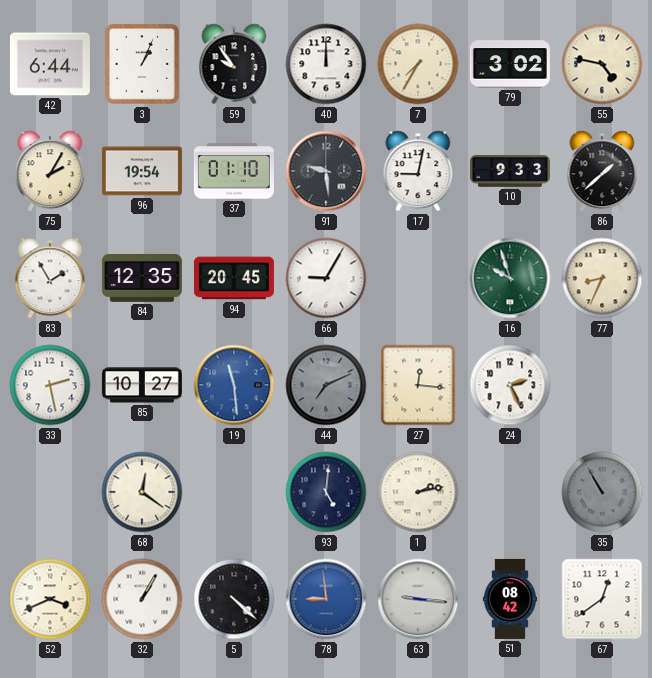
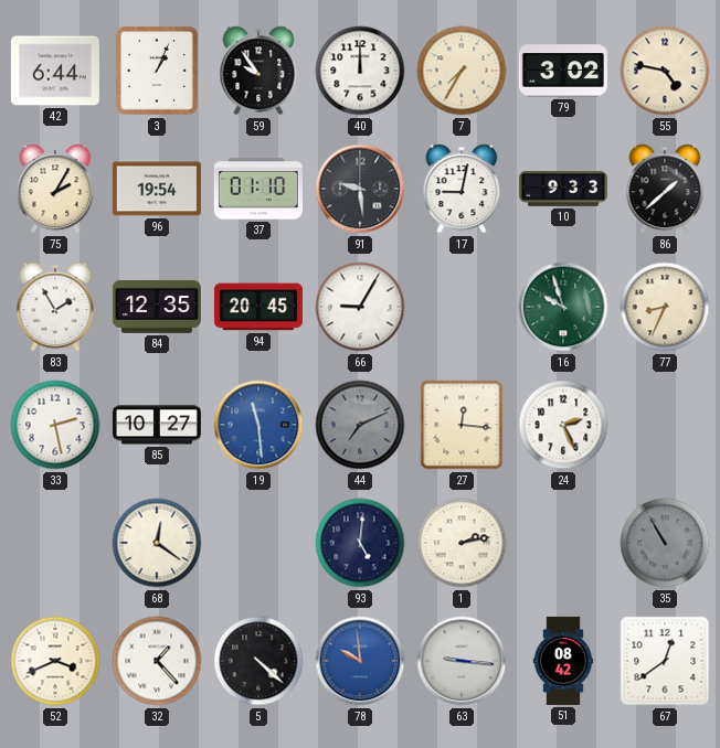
32: 1:05 -> 1:23 (157, 661)
78: 8:59 -> 9:59 (360, 661)
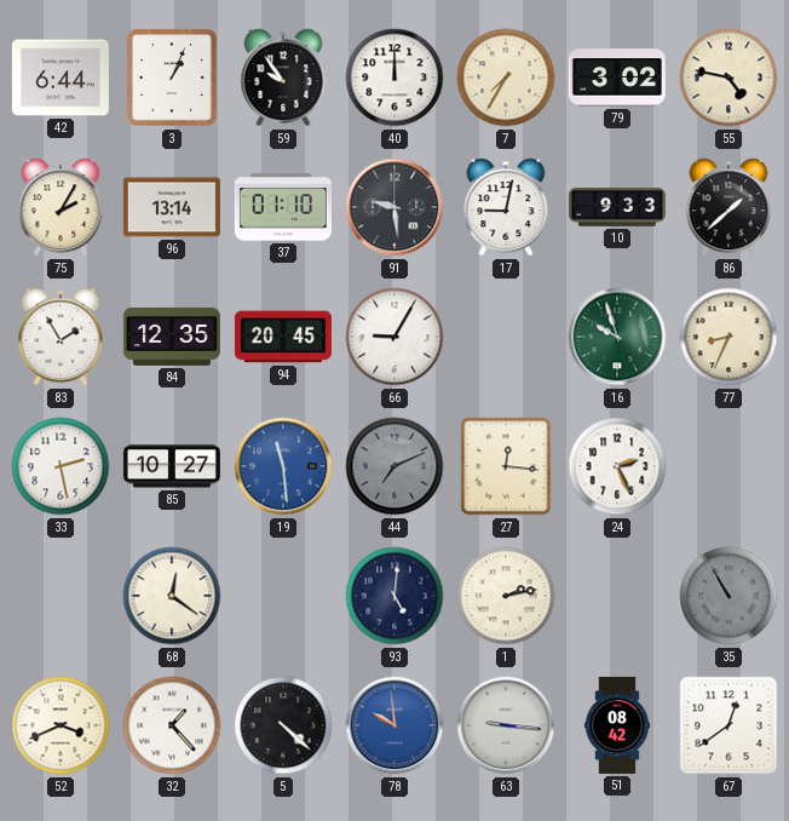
96: 19:54 -> 13:14 (172, 207)
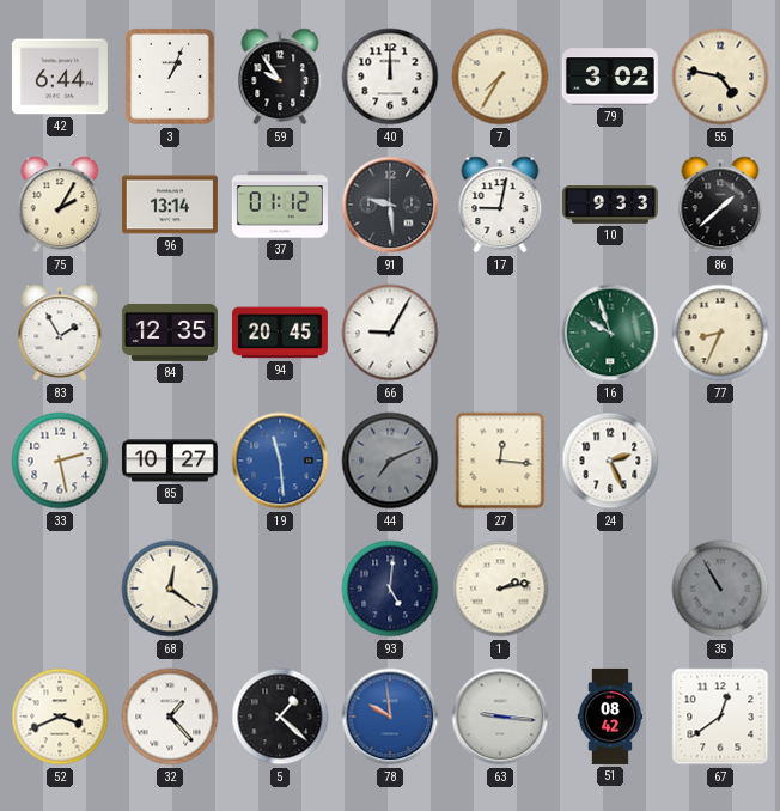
37: 01:10 -> 01:12 (280, 205)
5: 4:22 -> 1:22 (280, 717)
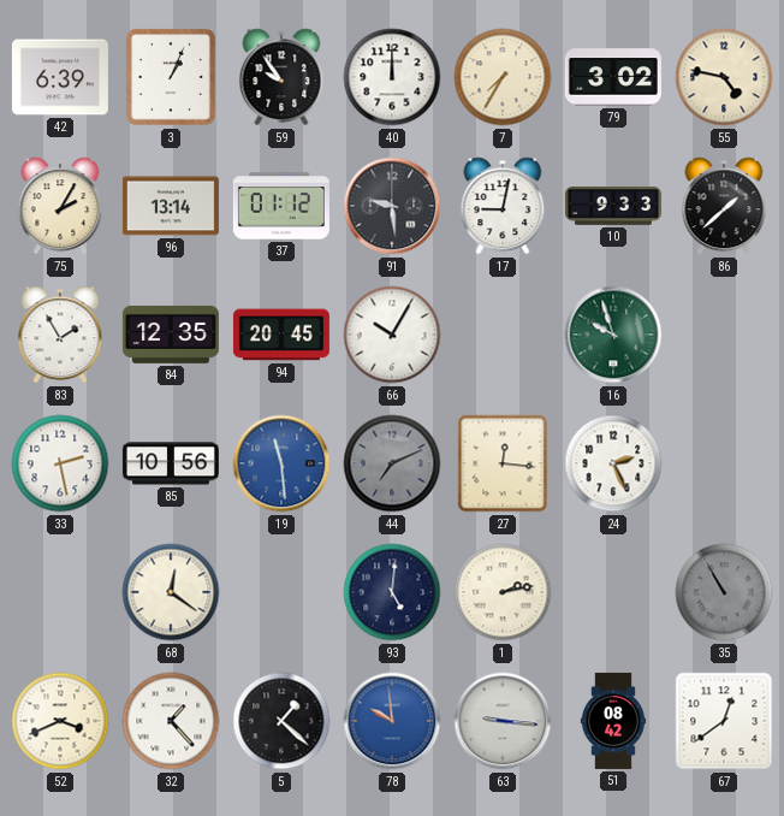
42: 6:44 -> 6:39 (60, 77)
66: 9:05 -> 10:05 (392, 335)
77: 8:34 -> none (720, 333)
85: 10:27 -> 10:56 (171, 463)
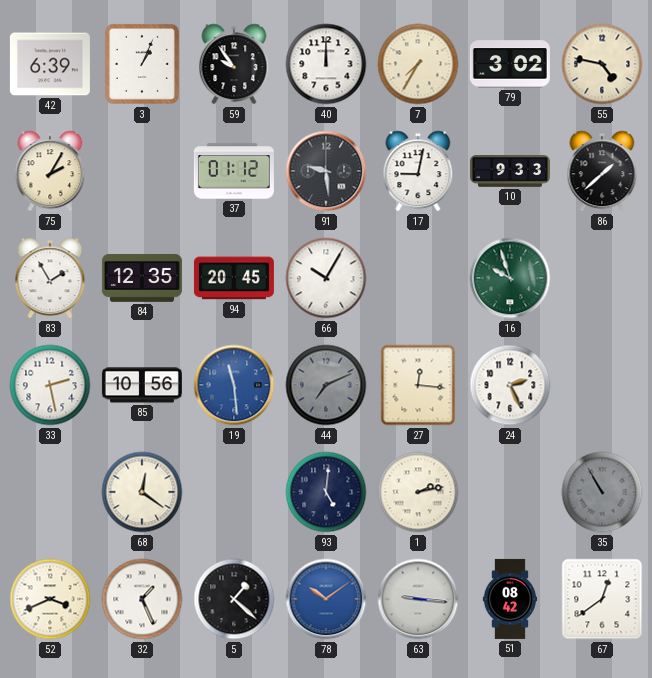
96: 13:14 -> none (171, 206)
32: 1:23 -> 1:26 (142, 599)
78: 9:59 -> 10:09 (326, 599)
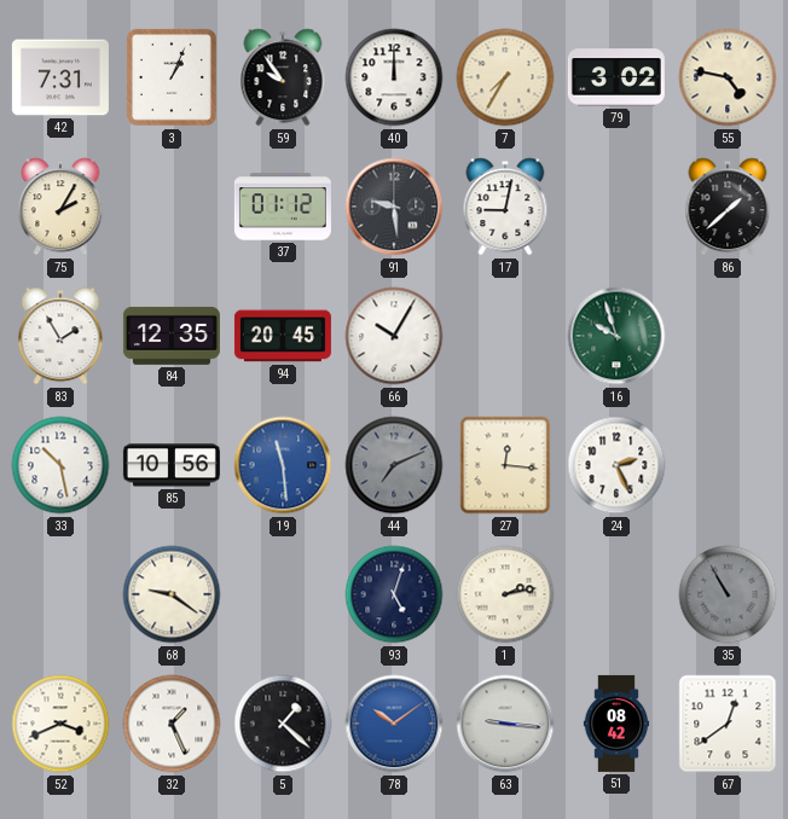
42: 6:39 -> 7:31 (60, 77)
10: 9:33 -> none (510, 171)
33: 2:28 -> 10:28 (60, 465)
68: 12:21 -> 9:21 (172, 594)
93: 5:01 -> 5:03 (394, 594)
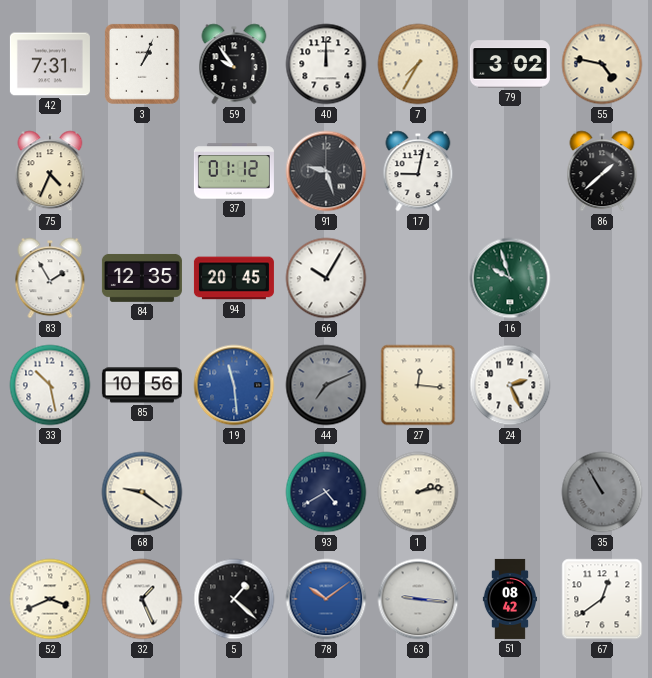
75: 2:05 -> 4:34 (50, 171)
91: 9:29 -> 9:27 (326, 171)
93: 5:03 -> 4:40 (326, 492)
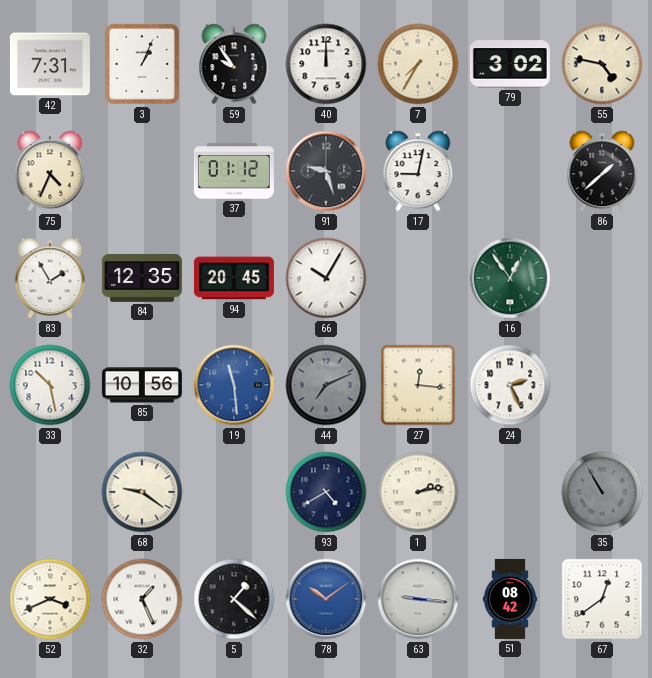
16: 9:57 -> 12:54 (510, 278)
